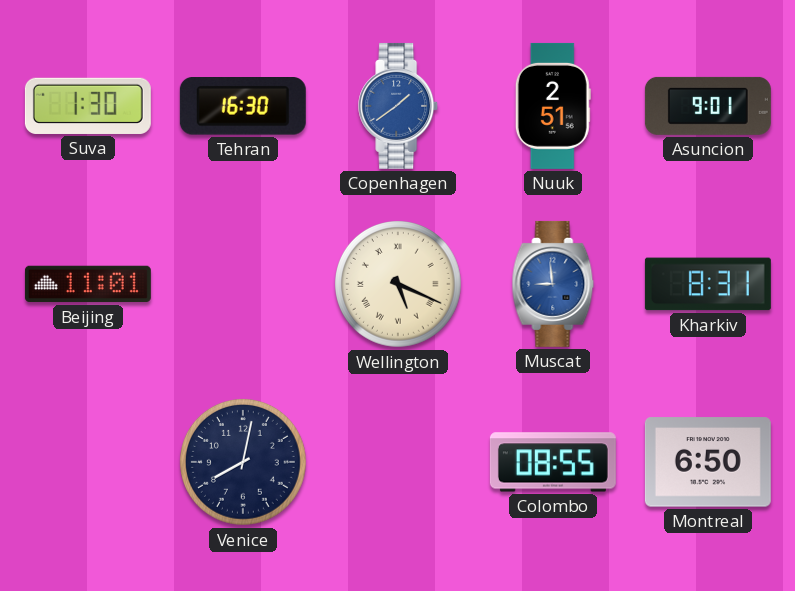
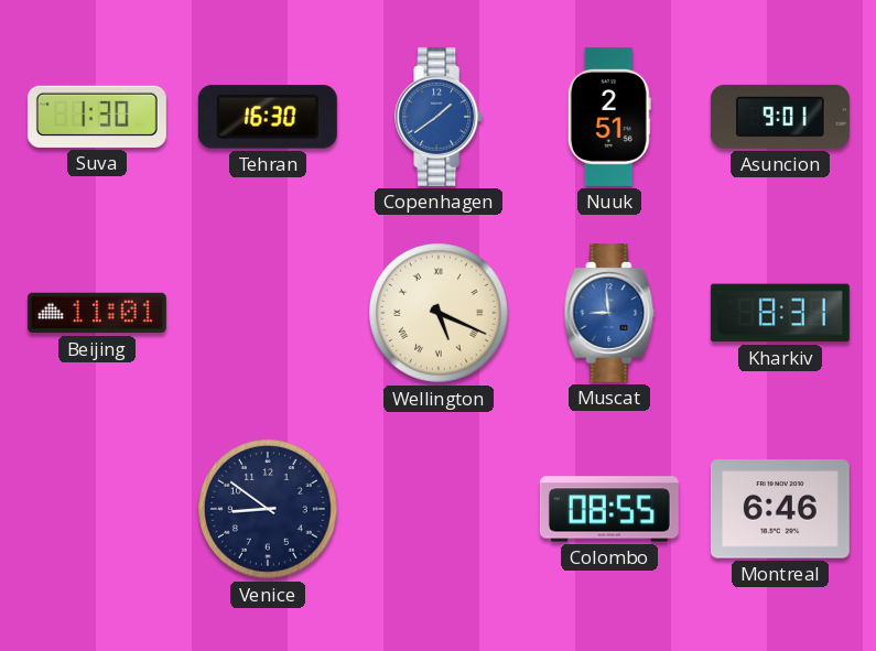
Venice: 8:02 -> 8:51 (269, 510)
Montreal: 6:50 -> 6:46 (780, 509)
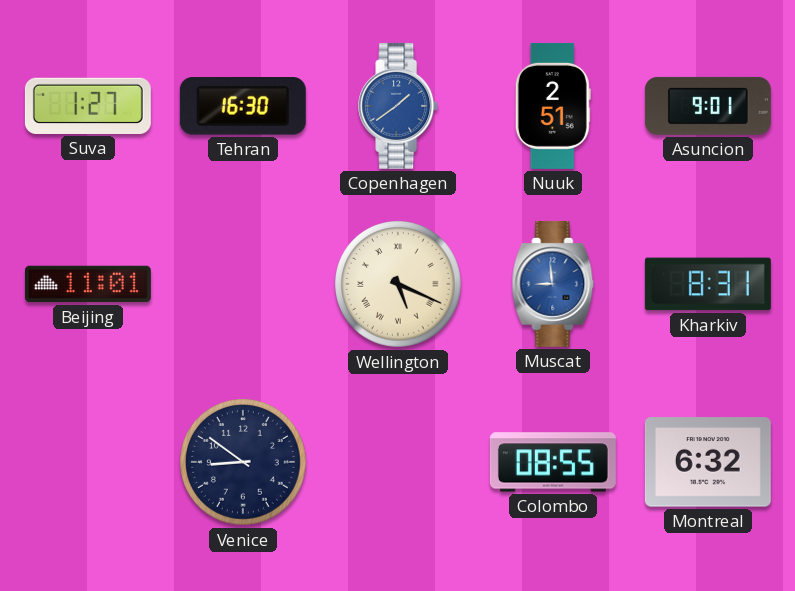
Suva: 1:30 -> 1:27 (88, 106)
Montreal: 6:46 -> 6:32 (708, 462)
